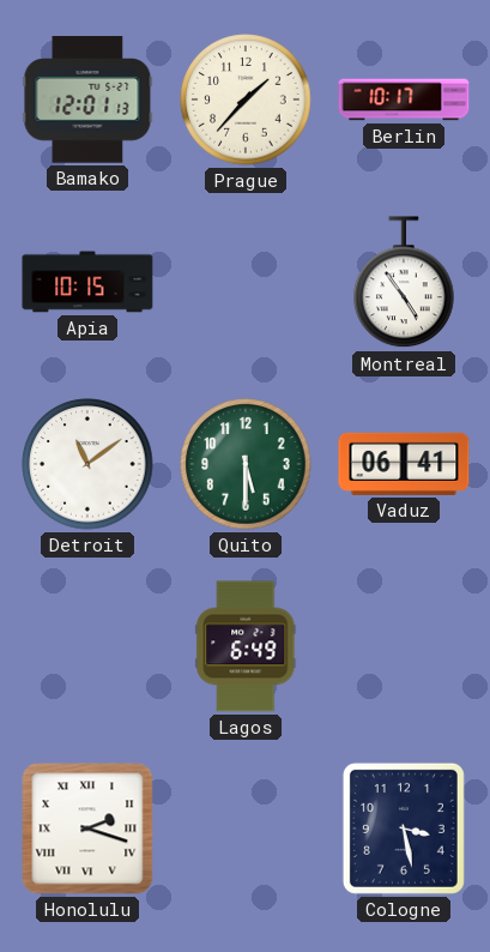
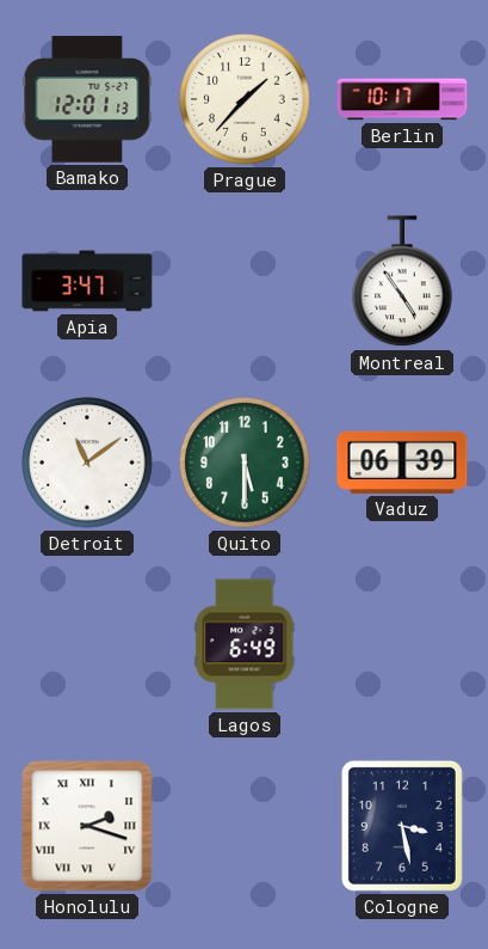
Apia: 10:15 -> 3:47 (87, 281)
Vaduz: 06:41 -> 06:39 (402, 463)
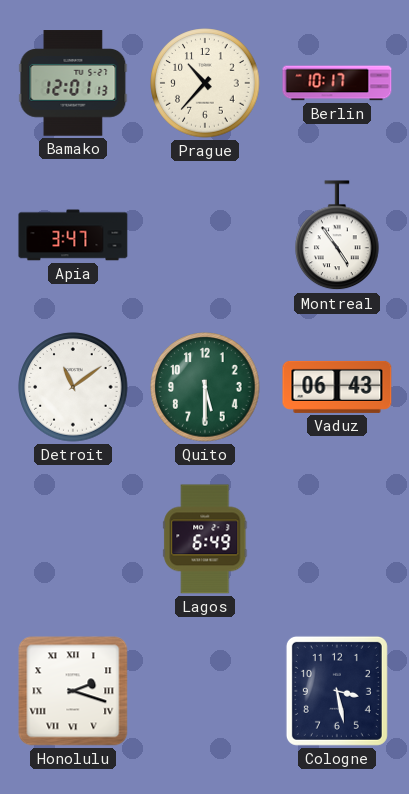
Prague: 1:37 -> 10:37 (205, 83)
Vaduz: 06:39 -> 06:43 (337, 387)
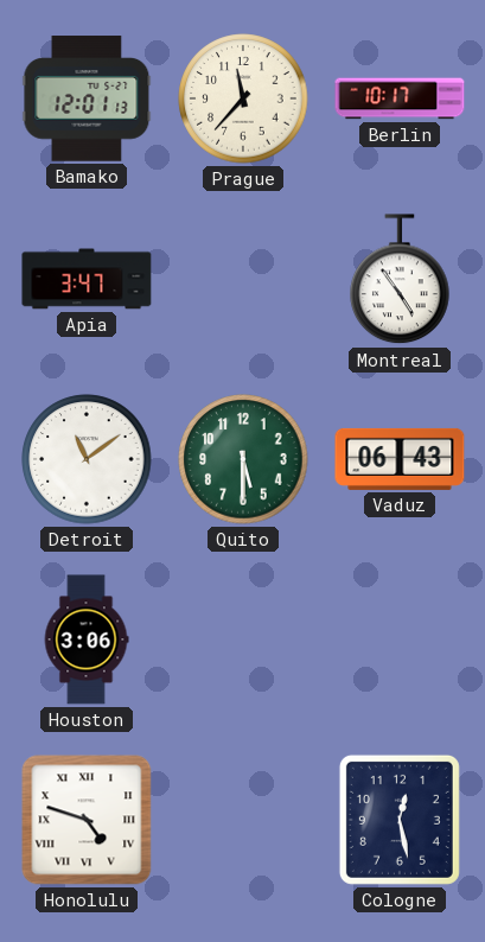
Prague: 10:37 -> 11:37 (243, 98)
Houston: none -> 3:06 (87, 639)
Lagos: 6:49 -> none (205, 539)
Honolulu: 2:18 -> 4:48 (87, 820)
Cologne: 3:28 -> 12:28 (400, 820)
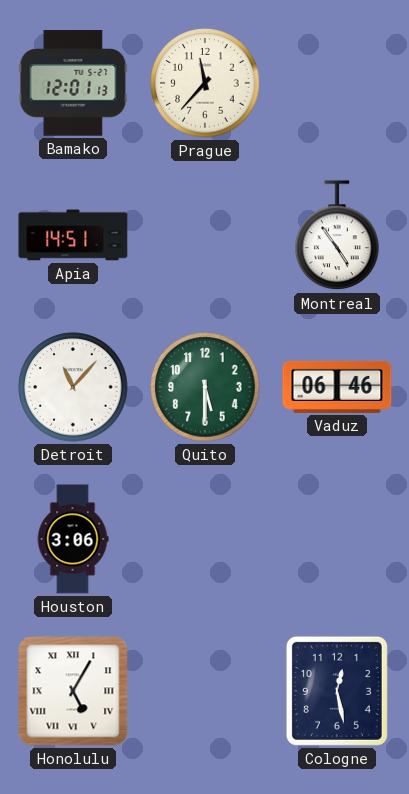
Berlin: 10:17 -> none (400, 98)
Apia: 3:47 -> 14:51 (73, 235)
Detroit: 11:09 -> 11:07 (73, 387)
Vaduz: 06:43 -> 06:46 (337, 387)
Honolulu: 4:48 -> 5:05 (73, 691)
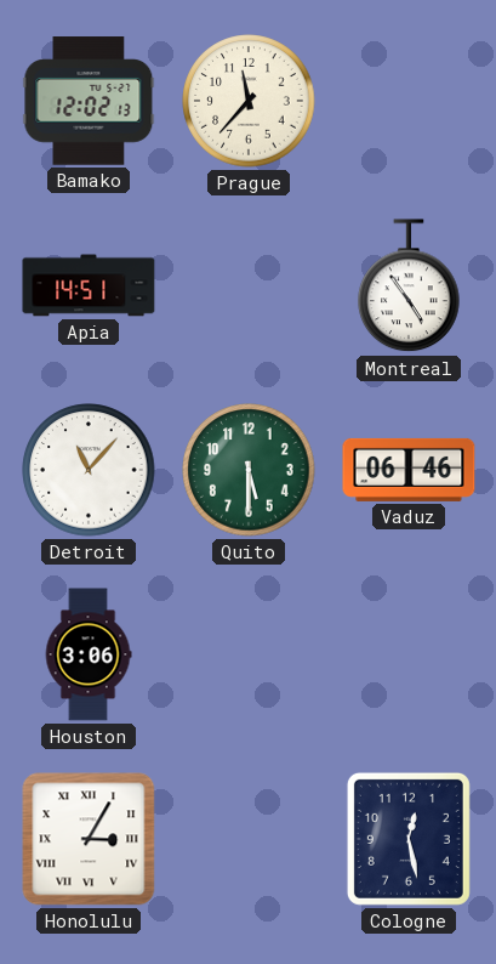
Bamako: 12:01 -> 12:02 (89, 101)
Honolulu: 5:05 -> 3:05 (89, 839)
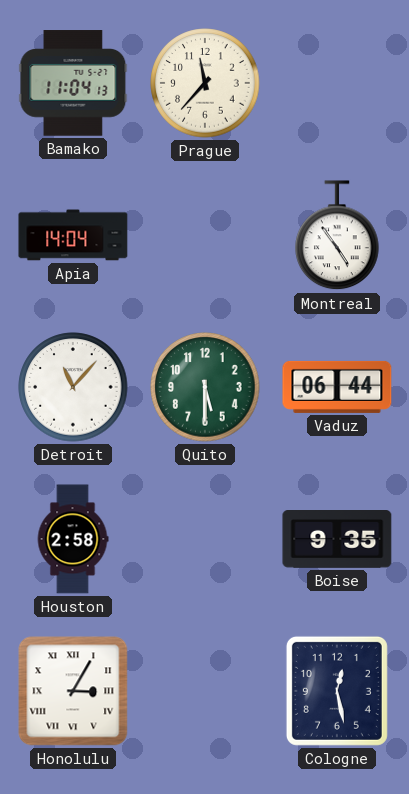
Bamako: 12:02 -> 11:04 (73, 83)
Apia: 14:51 -> 14:04 (73, 235)
Vaduz: 06:46 -> 06:44 (337, 387)
Houston: 3:06 -> 2:58 (73, 539)
Boise: none -> 9:35 (337, 540)
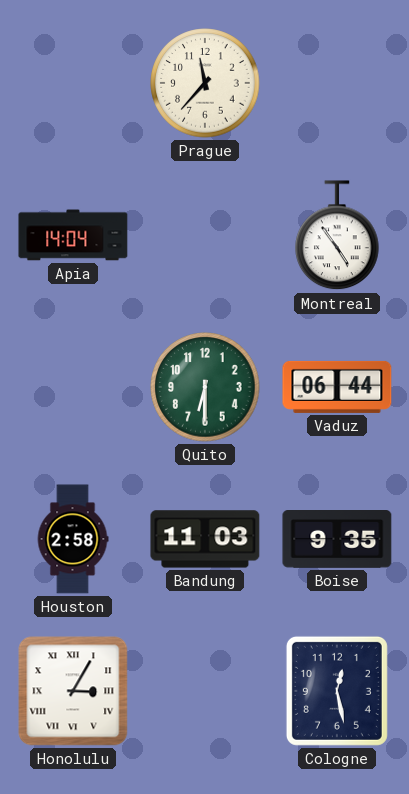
Bamako: 11:04 -> none (73, 83)
Detroit: 11:07 -> none (73, 387)
Quito: 5:30 -> 6:30 (205, 387)
Bandung: none -> 11:03 (205, 539)
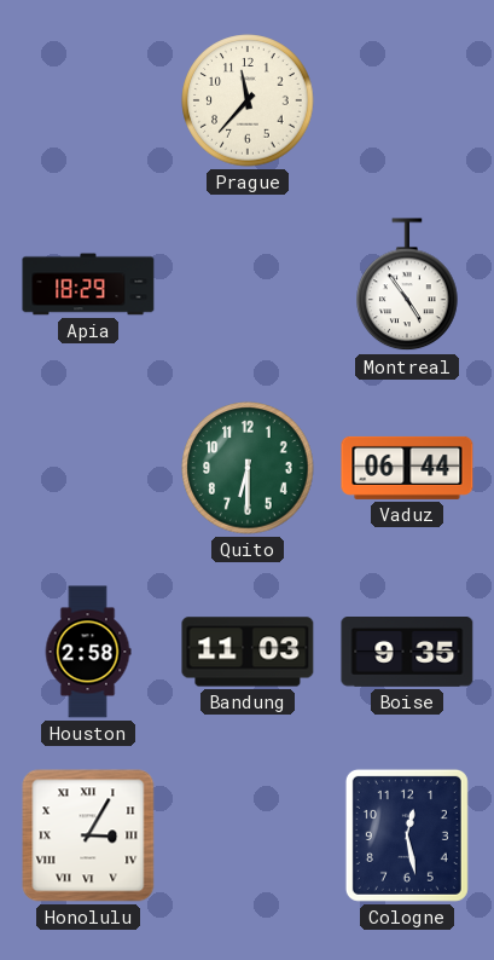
Apia: 14:04 -> 18:29 (88, 284)
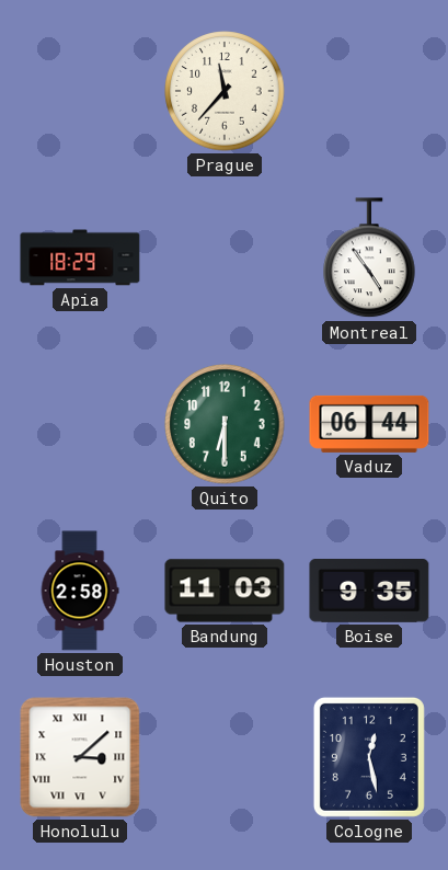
Honolulu: 3:05 -> 3:08 (80, 757)
